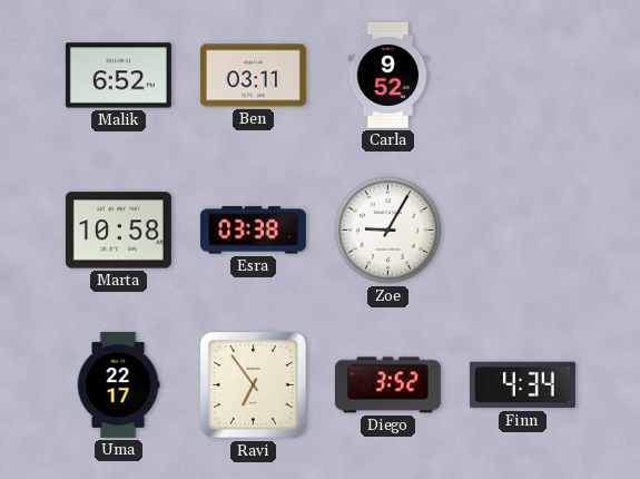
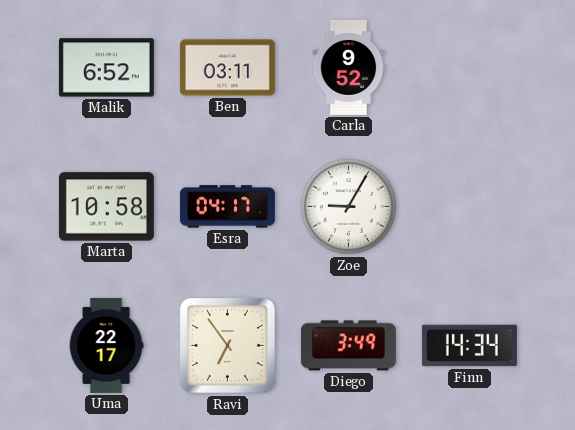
Esra: 03:38 -> 04:17 (227, 207)
Diego: 3:52 -> 3:49 (348, 346)
Finn: 4:34 -> 14:34 (469, 346)
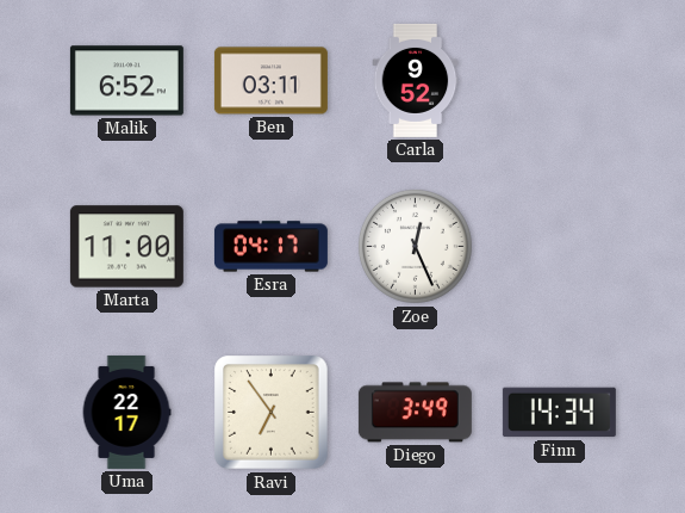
Marta: 10:58 -> 11:00 (126, 247)
Zoe: 9:05 -> 12:26 (415, 246)
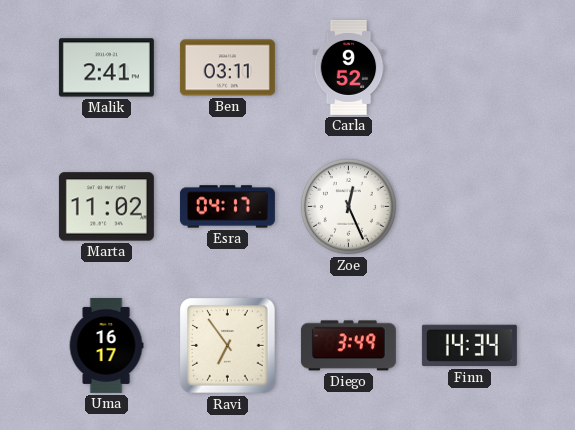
Malik: 6:52 -> 2:41 (106, 68)
Marta: 11:00 -> 11:02 (106, 207)
Uma: 22:17 -> 16:17 (106, 345)
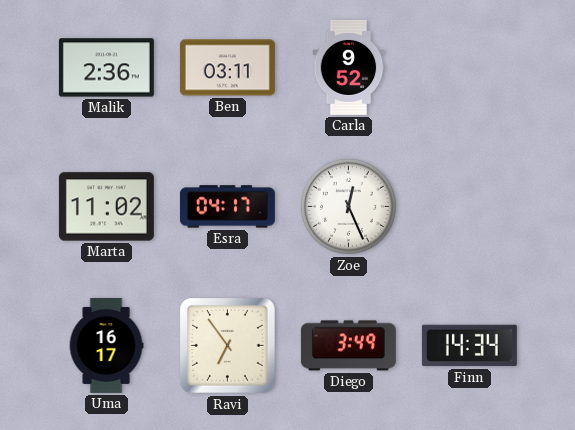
Malik: 2:41 -> 2:36 (106, 68)
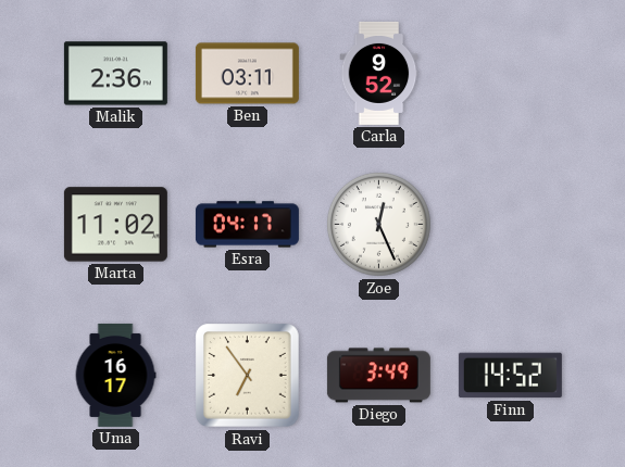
Finn: 14:34 -> 14:52 (510, 376)
